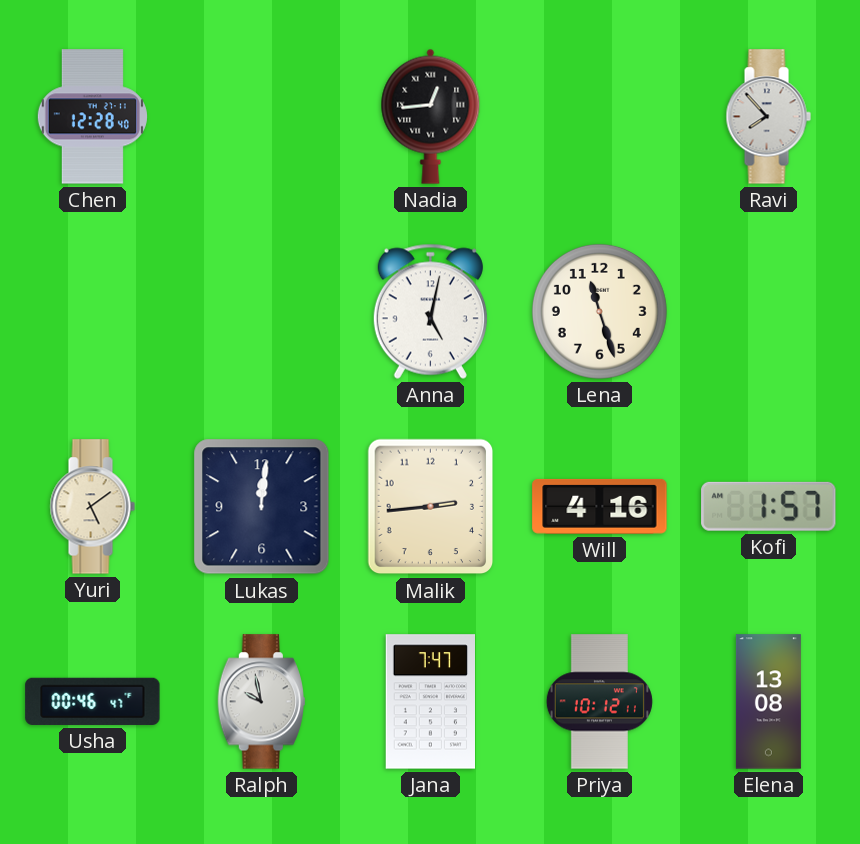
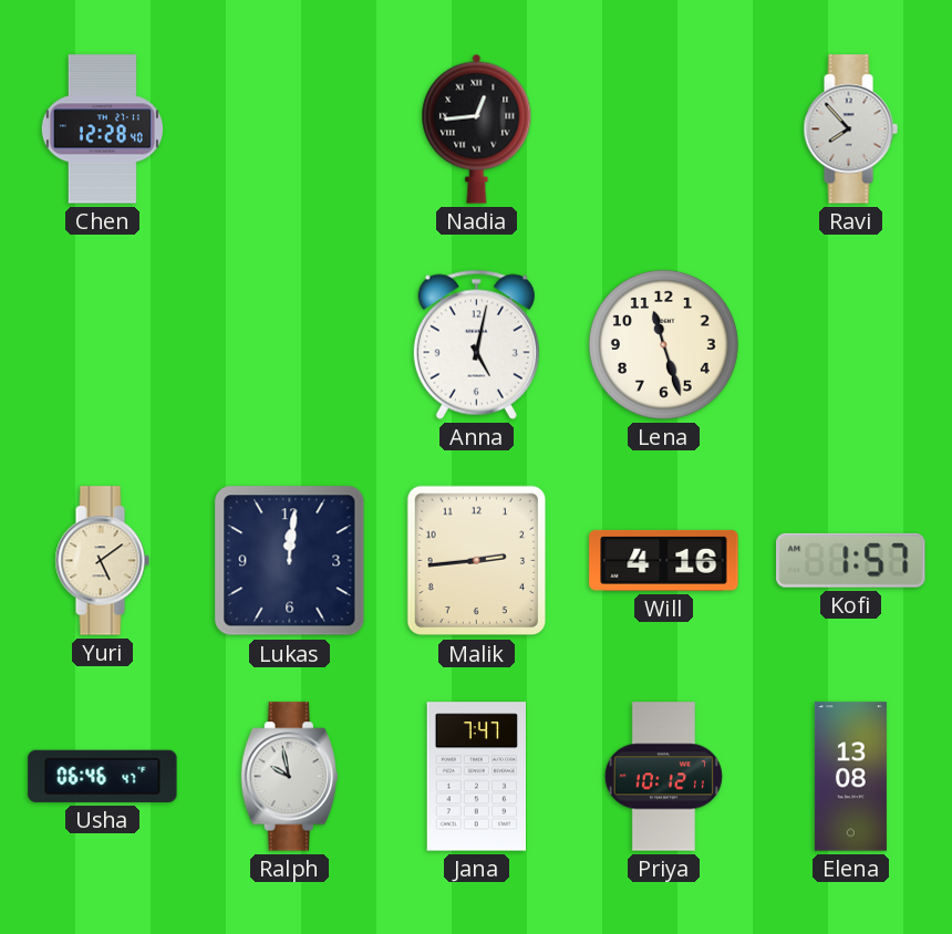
Usha: 00:46 -> 06:46 (103, 776)
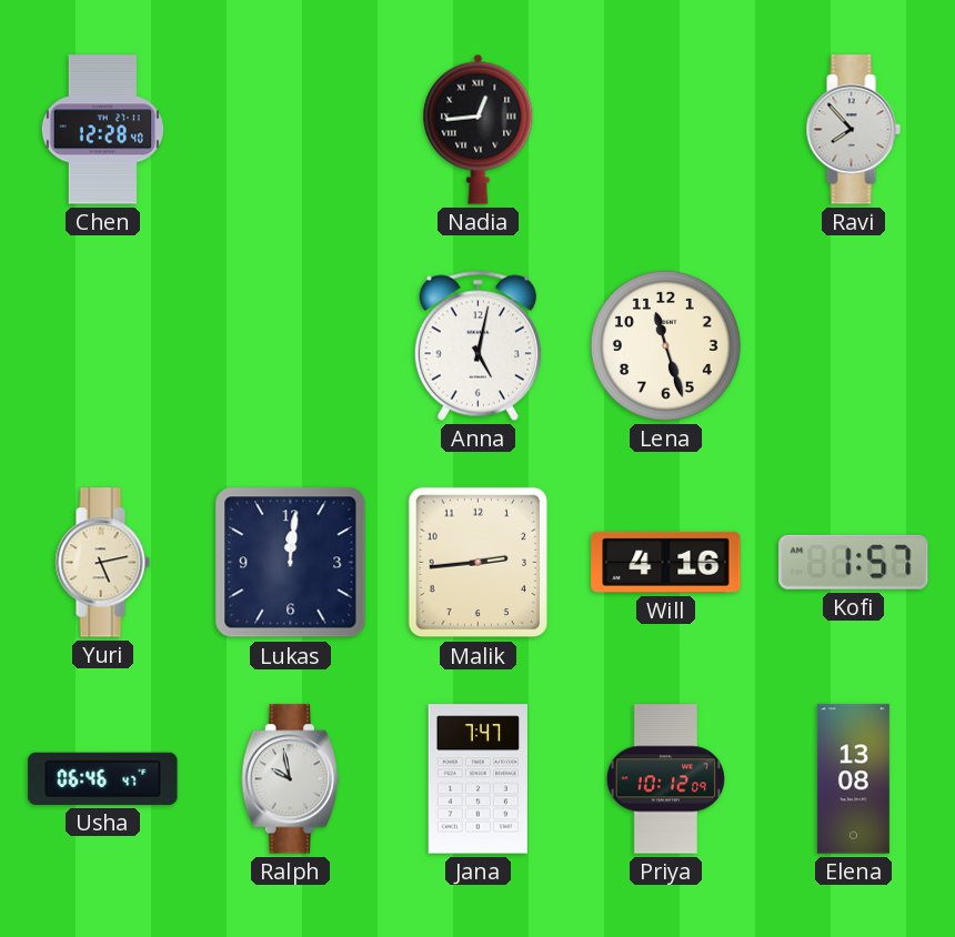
Yuri: 5:09 -> 5:13 (102, 563)
Priya: 10:12:11 -> 10:12:09 (665, 779)
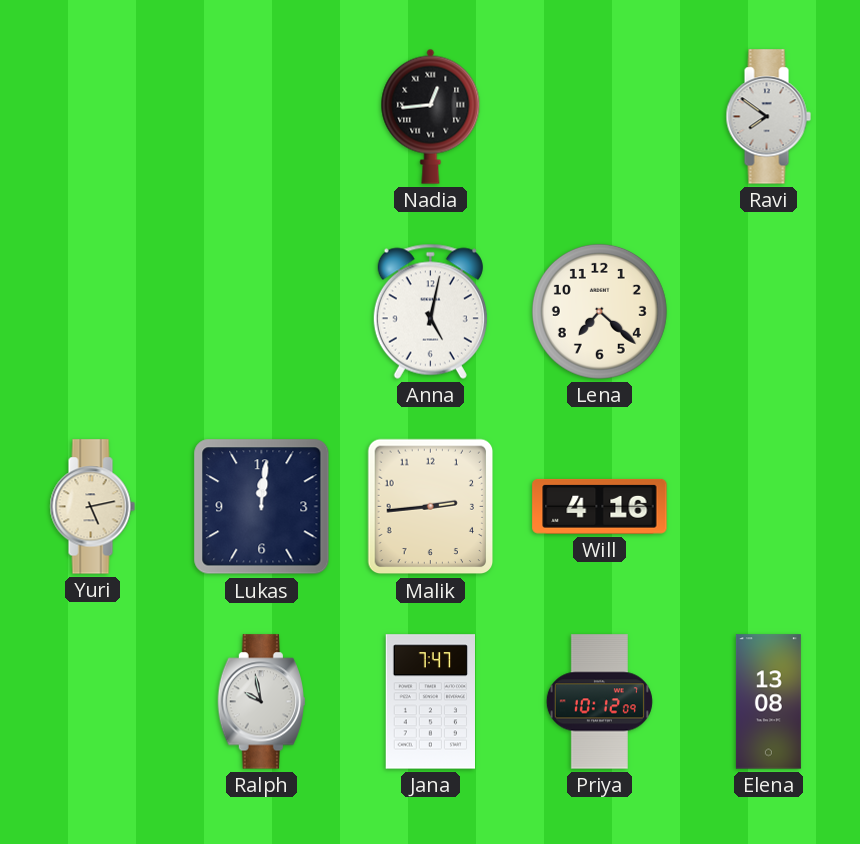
Chen: 12:28 -> none (102, 130)
Ravi: 7:53 -> 7:51 (768, 117)
Lena: 11:27 -> 7:22 (599, 311)
Kofi: 1:57 -> none (854, 562)
Usha: 06:46 -> none (103, 778)
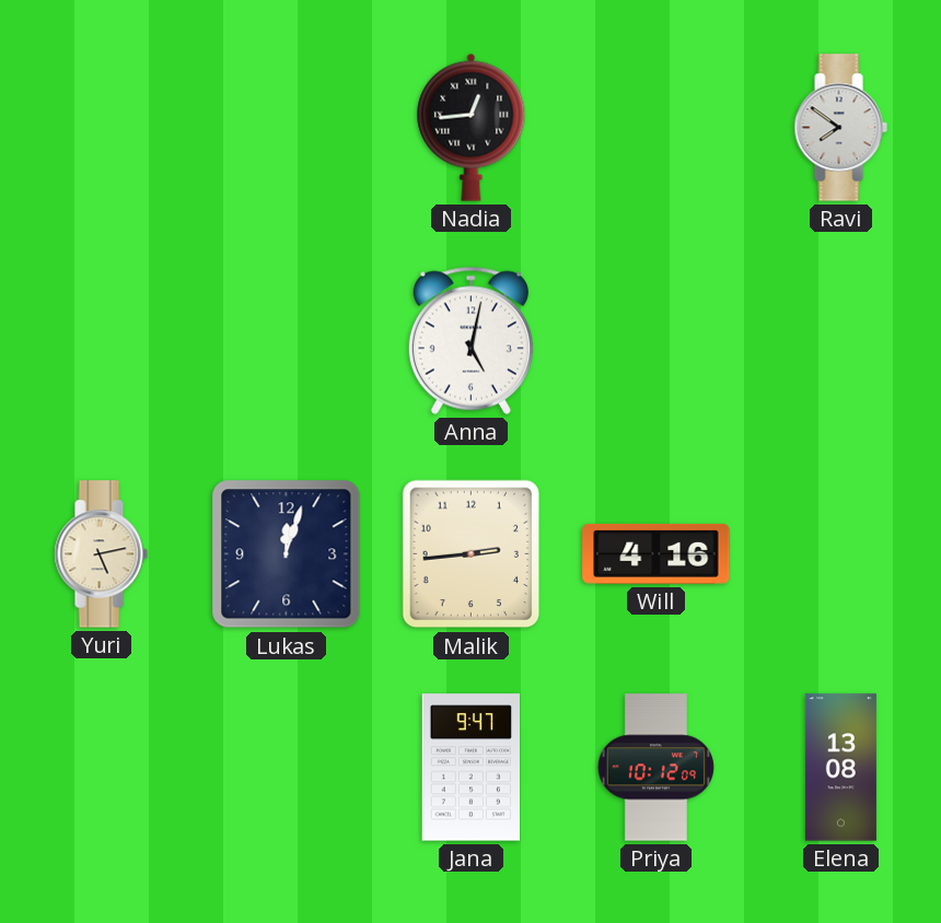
Lena: 7:22 -> none (599, 311)
Lukas: 12:01 -> 12:03 (287, 554)
Ralph: 9:58 -> none (261, 702)
Jana: 7:47 -> 9:47 (471, 768)
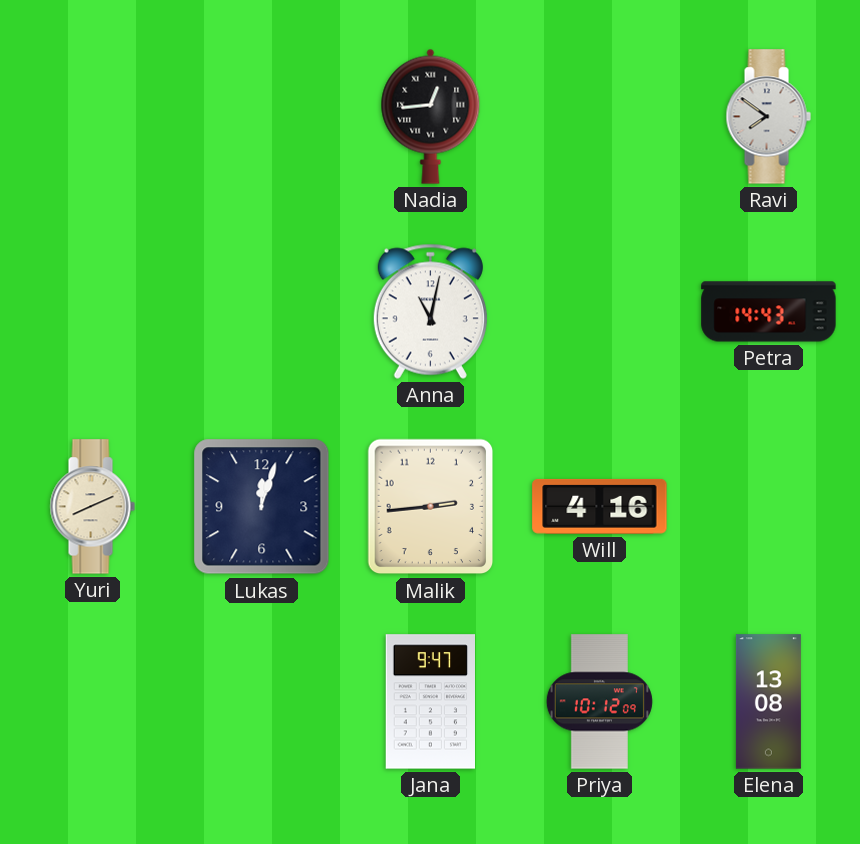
Anna: 5:02 -> 11:02 (430, 311)
Petra: none -> 14:43 (769, 312)
Yuri: 5:13 -> 8:11 (92, 507)
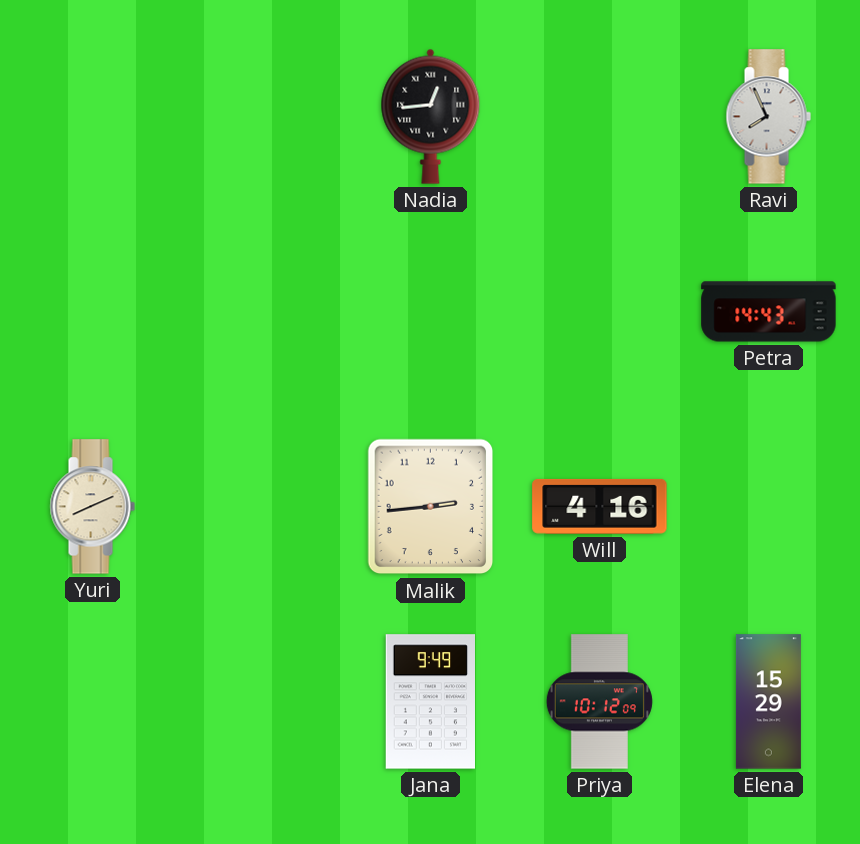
Ravi: 7:51 -> 7:56 (768, 117)
Anna: 11:02 -> none (430, 311)
Lukas: 12:03 -> none (262, 507)
Jana: 9:47 -> 9:49 (430, 702)
Elena: 13:08 -> 15:29 (768, 702)
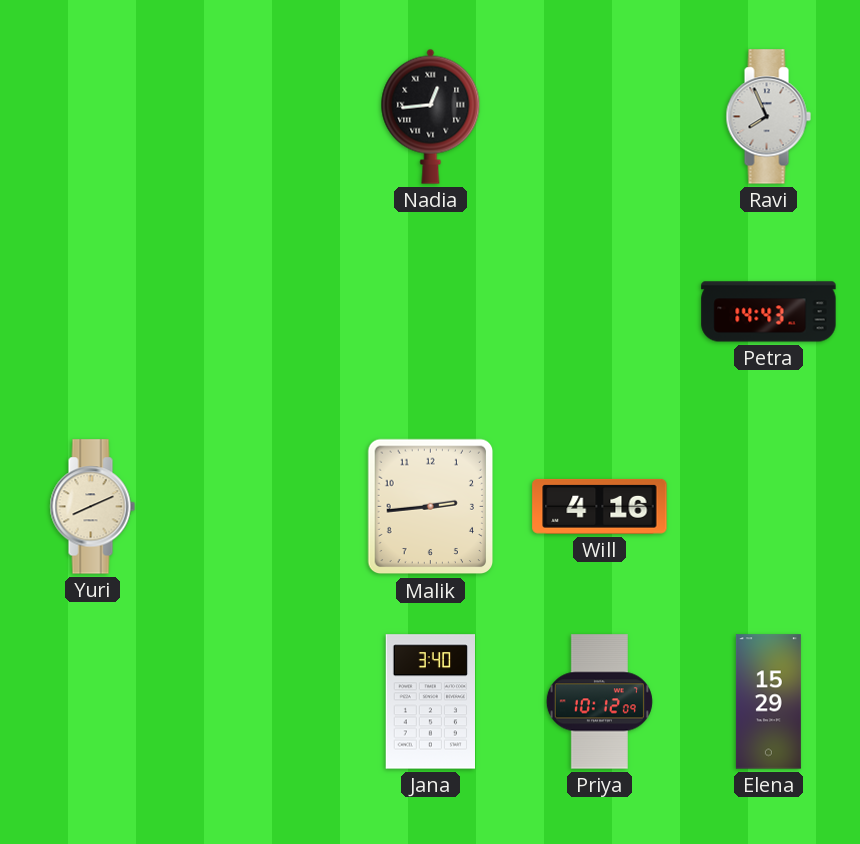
Jana: 9:49 -> 3:40 (430, 702)
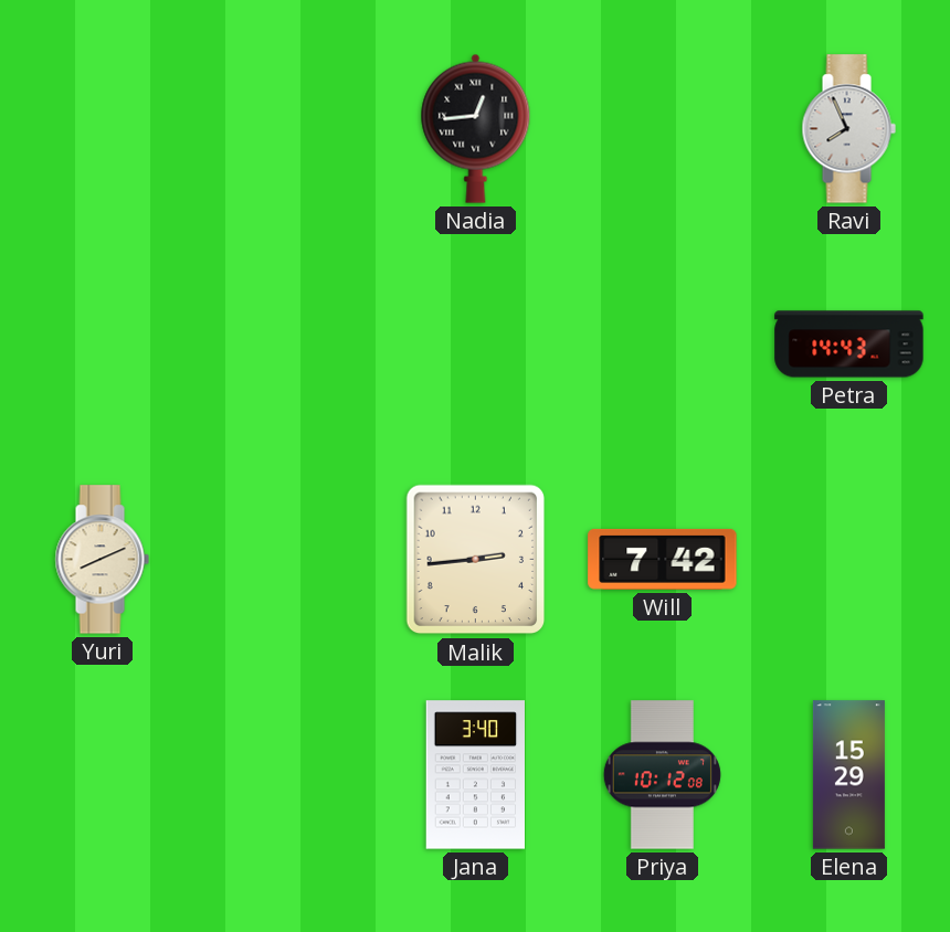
Will: 4:16 -> 7:42 (663, 559)
Priya: 10:12:09 -> 10:12:08 (662, 775)
